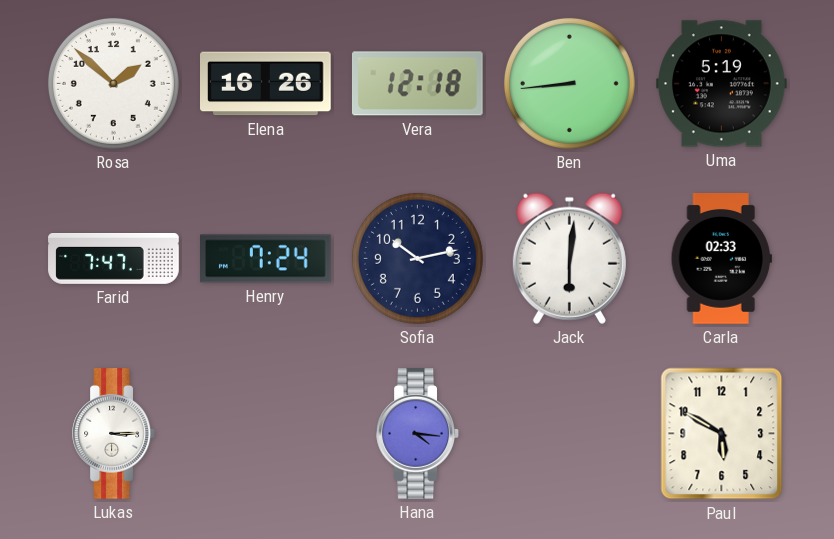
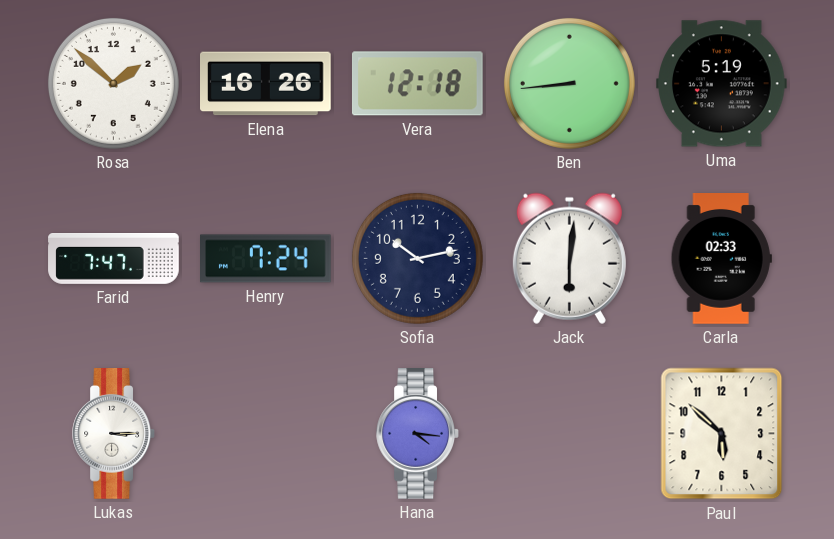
Paul: 5:50 -> 5:52 (722, 434)
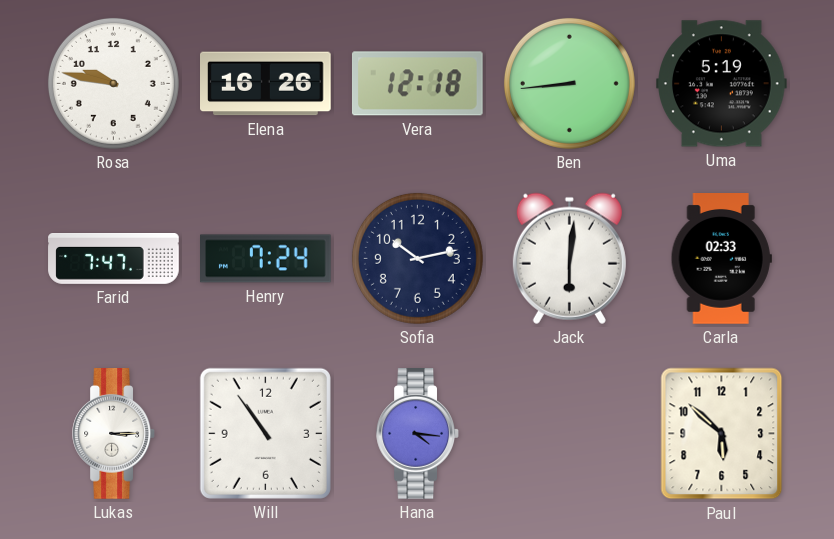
Rosa: 1:52 -> 9:47 (113, 83)
Will: none -> 10:54 (265, 433)
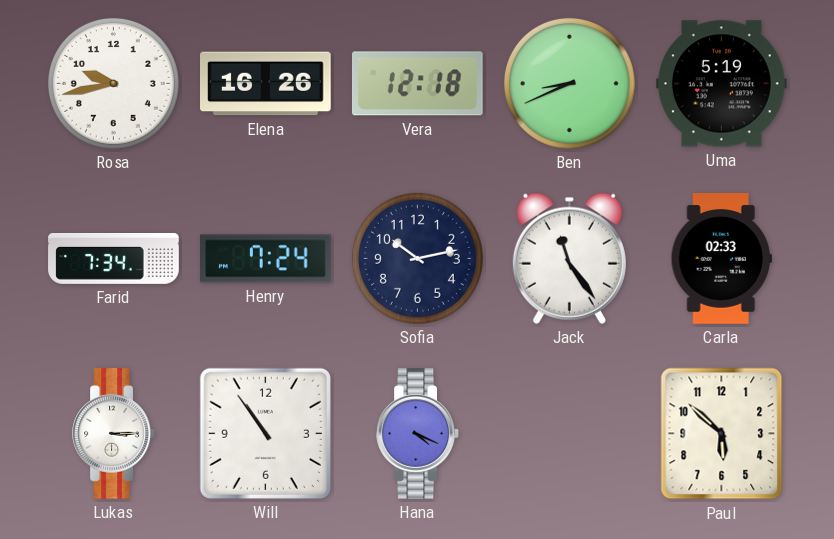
Rosa: 9:47 -> 9:43 (113, 83)
Ben: 8:44 -> 8:41 (569, 83)
Farid: 7:47 -> 7:34 (114, 259)
Jack: 6:01 -> 11:24 (569, 258)
Hana: 4:16 -> 4:19 (417, 434)
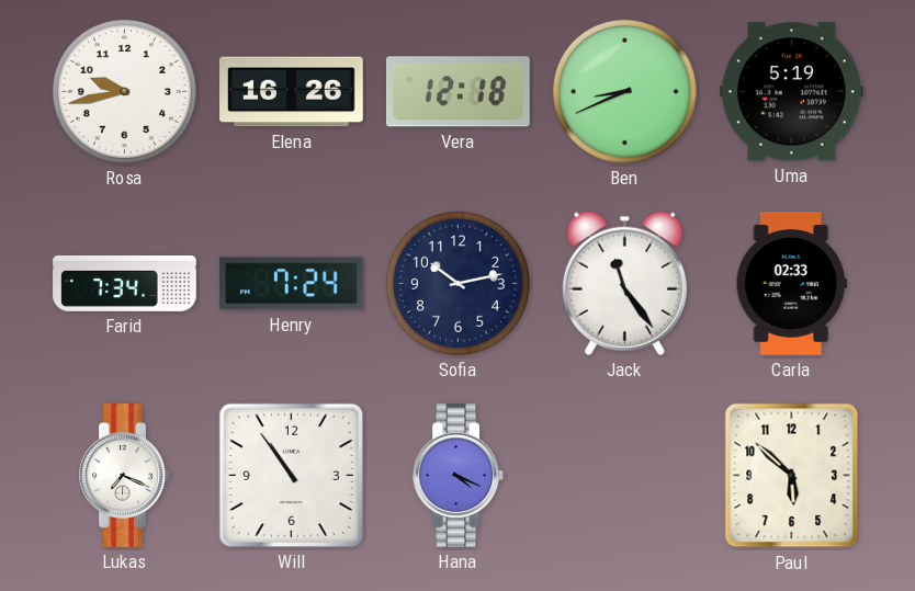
Lukas: 3:15 -> 7:19 (124, 476)
